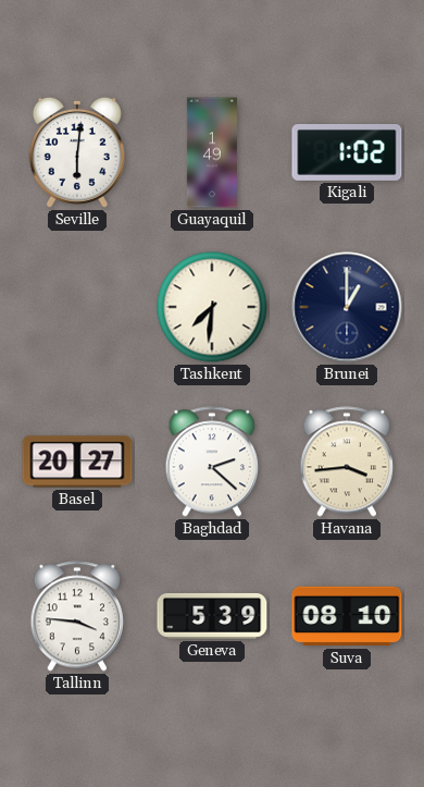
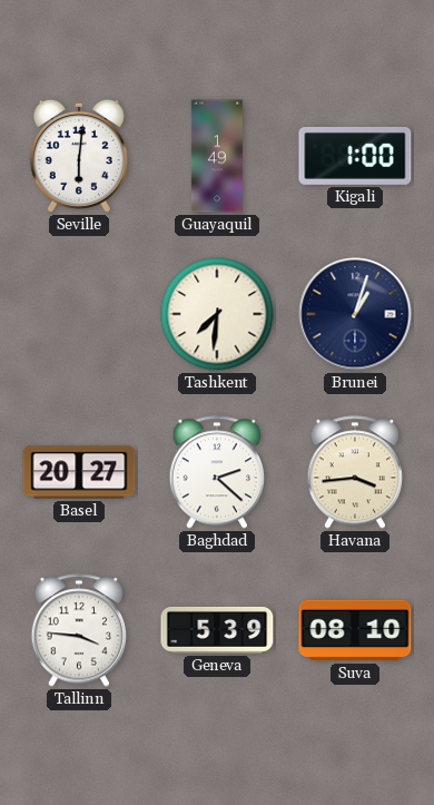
Kigali: 1:02 -> 1:00 (355, 156)
Brunei: 1:00 -> 1:03 (355, 314)
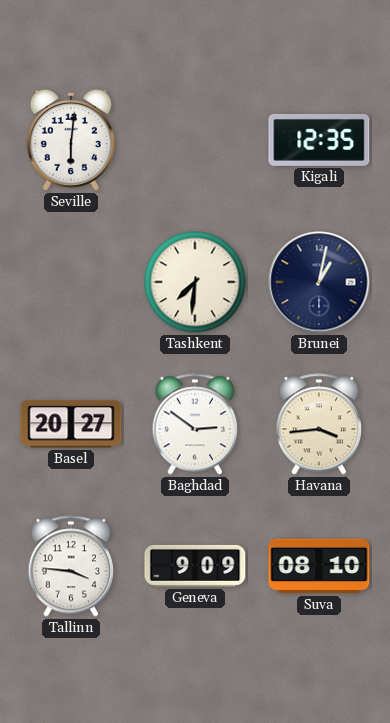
Guayaquil: 1:49 -> none (217, 156)
Kigali: 1:00 -> 12:35 (319, 140)
Brunei: 1:03 -> 1:02 (319, 282)
Baghdad: 2:22 -> 2:51 (195, 424)
Geneva: 5:39 -> 9:09 (195, 566)
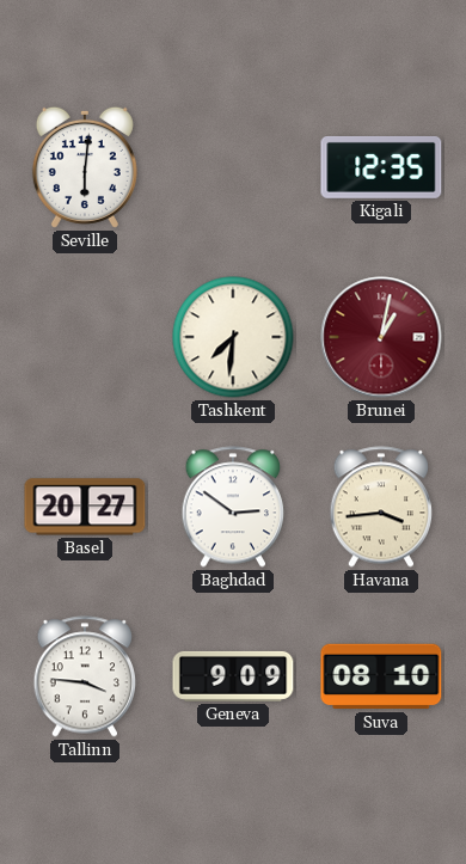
Brunei dial: navy -> burgundy (381, 337)
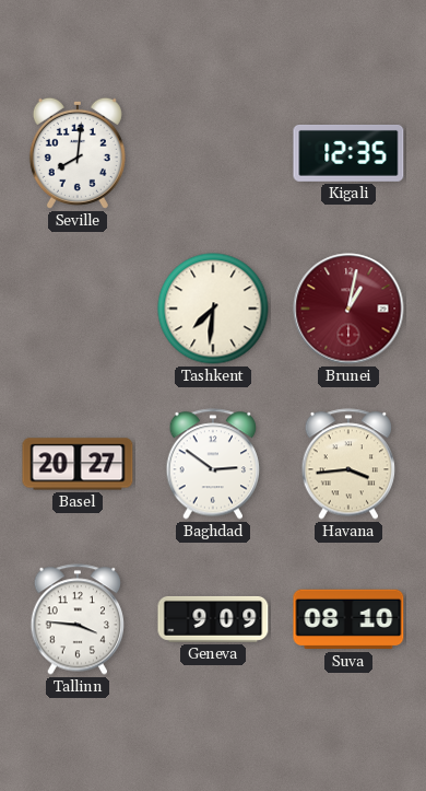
Seville: 6:01 -> 8:01 (78, 153)
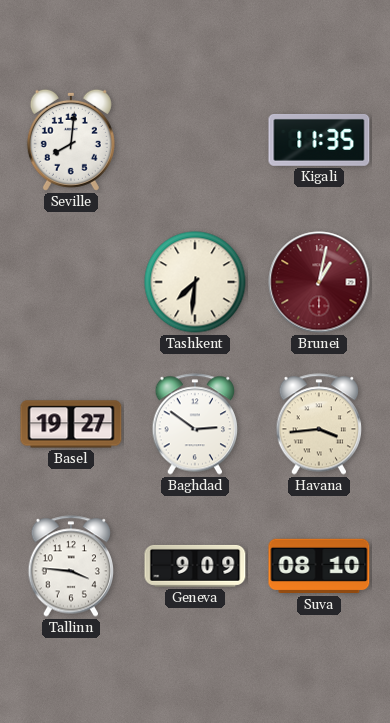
Kigali: 12:35 -> 11:35 (319, 140)
Basel: 20:27 -> 19:27 (71, 424)
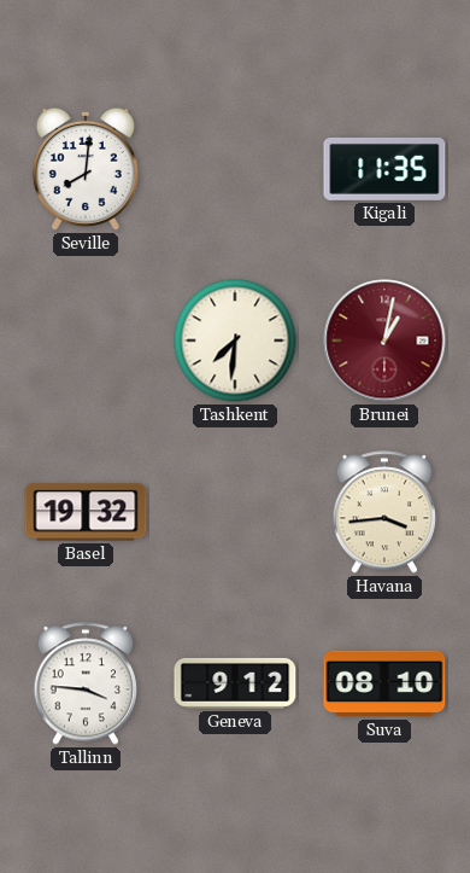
Basel: 19:27 -> 19:32 (86, 512)
Baghdad: 2:51 -> none (195, 424)
Geneva: 9:09 -> 9:12 (235, 683)
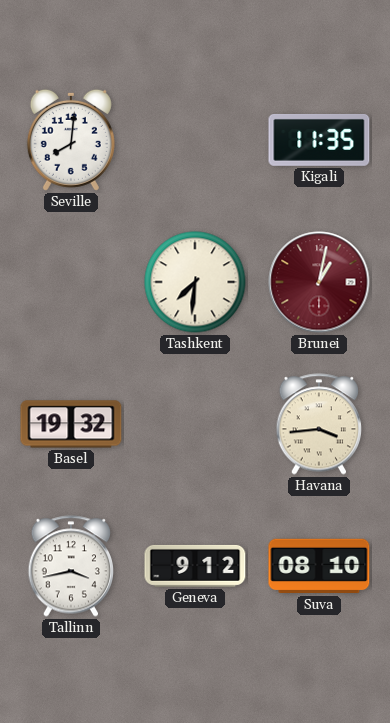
Tallinn: 3:46 -> 3:43 (71, 566)
